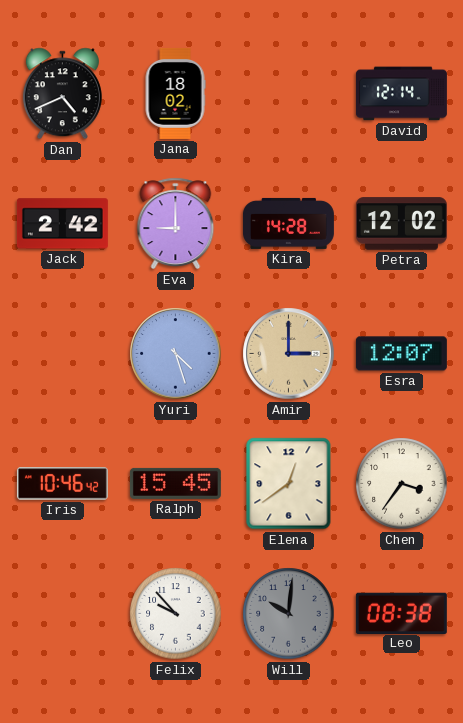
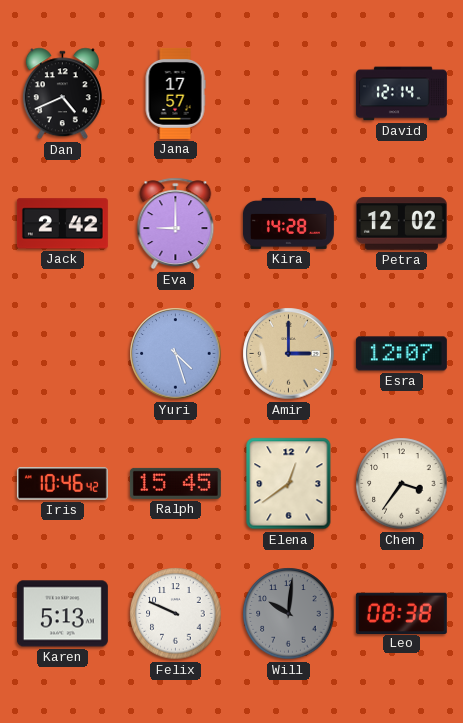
Jana: 18:02 -> 17:57 (175, 93)
Karen: none -> 5:13 (62, 614)
Felix: 9:53 -> 9:49 (176, 614)
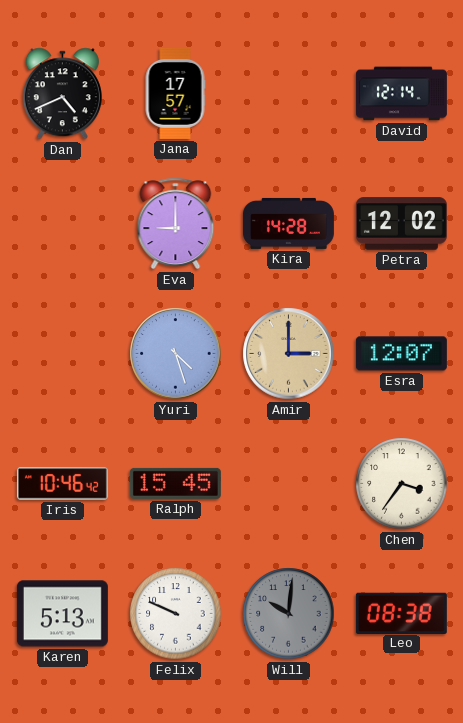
Jack: 2:42 -> none (62, 224)
Elena: 12:39 -> none (289, 484)
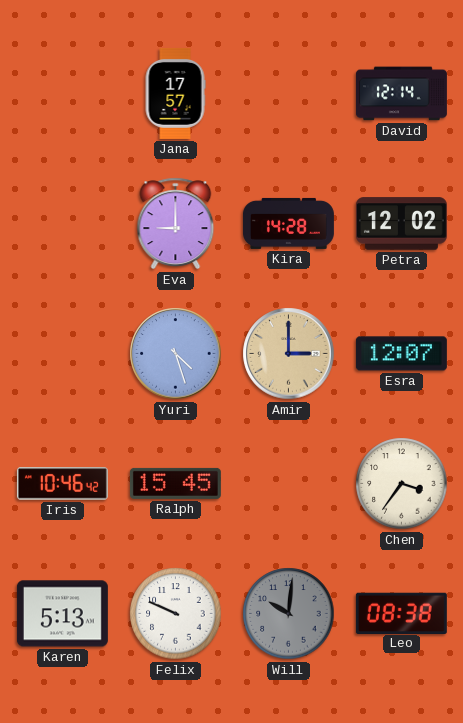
Dan: 4:41 -> none (62, 94)
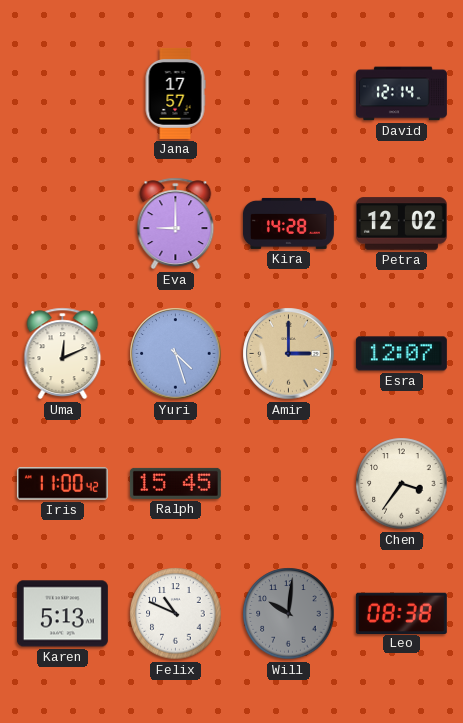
Uma: none -> 12:11 (63, 354)
Iris: 10:46 -> 11:00 (62, 484)
Felix: 9:49 -> 10:49 (176, 614)
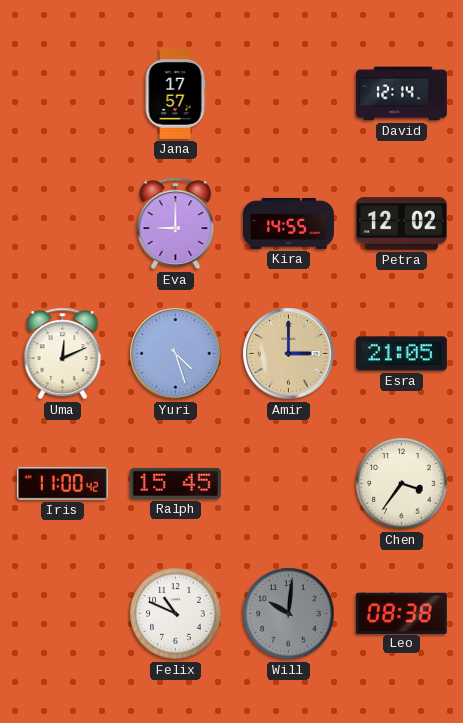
Kira: 14:28 -> 14:55 (288, 223)
Esra: 12:07 -> 21:05 (401, 354)
Karen: 5:13 -> none (62, 614)
